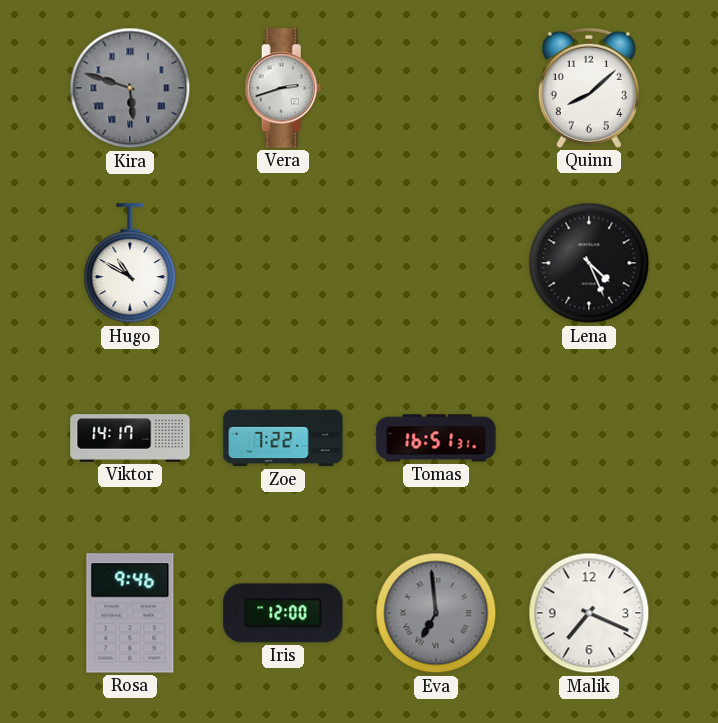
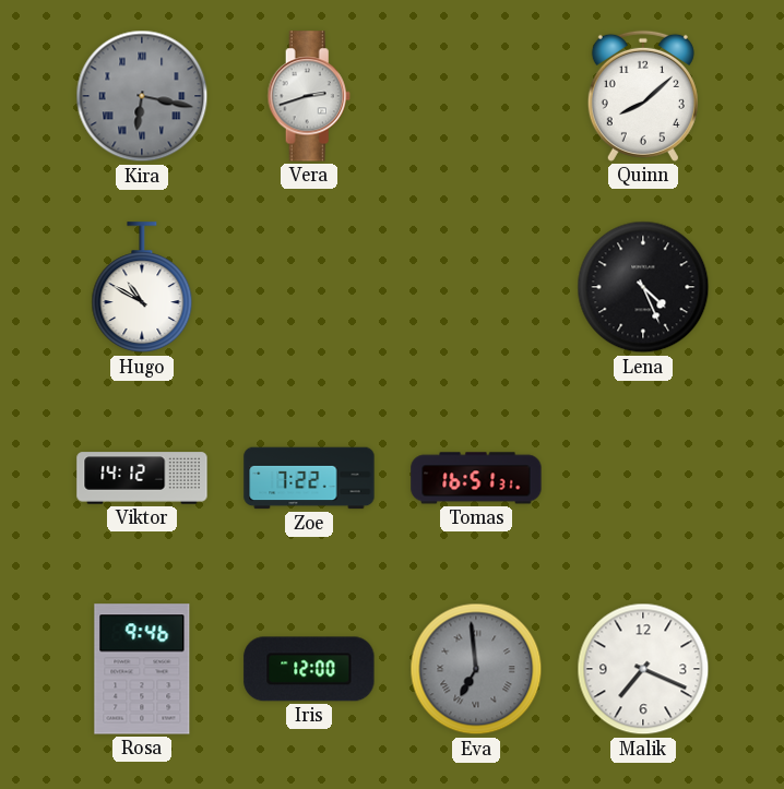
Kira: 5:48 -> 6:17 (142, 96)
Viktor: 14:17 -> 14:12 (142, 478)
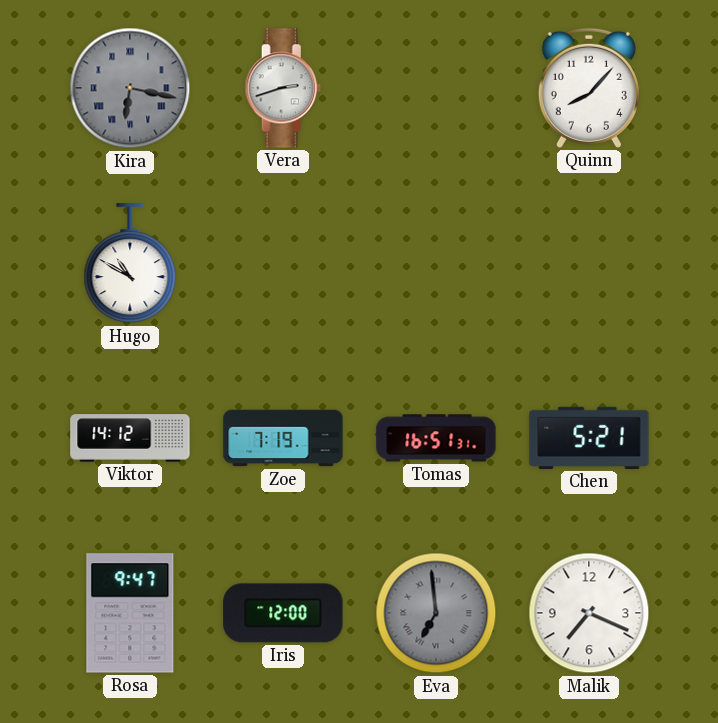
Quinn: 8:08 -> 8:07 (589, 88)
Lena: 4:26 -> none (643, 287)
Zoe: 7:22 -> 7:19 (283, 438)
Chen: none -> 5:21 (589, 438)
Rosa: 9:46 -> 9:47 (130, 613)
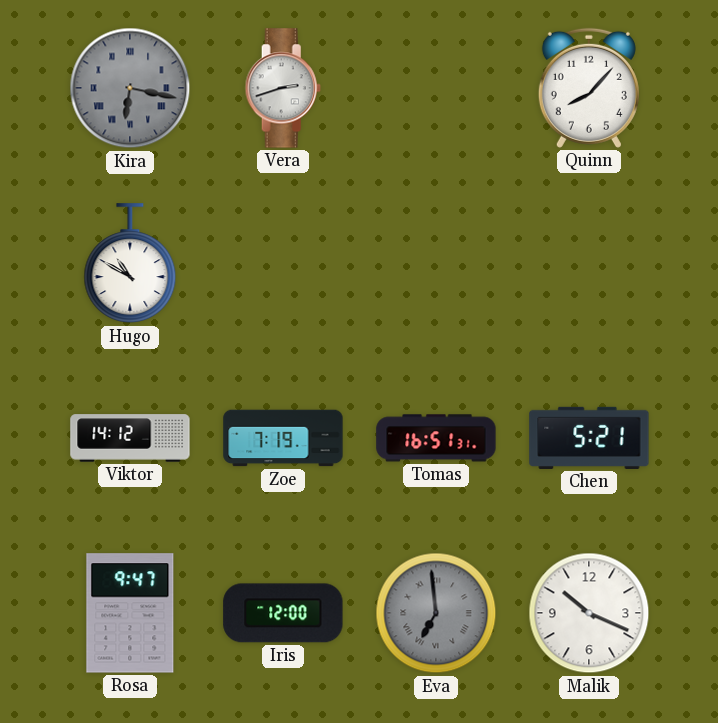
Malik: 7:19 -> 10:19 (589, 613)
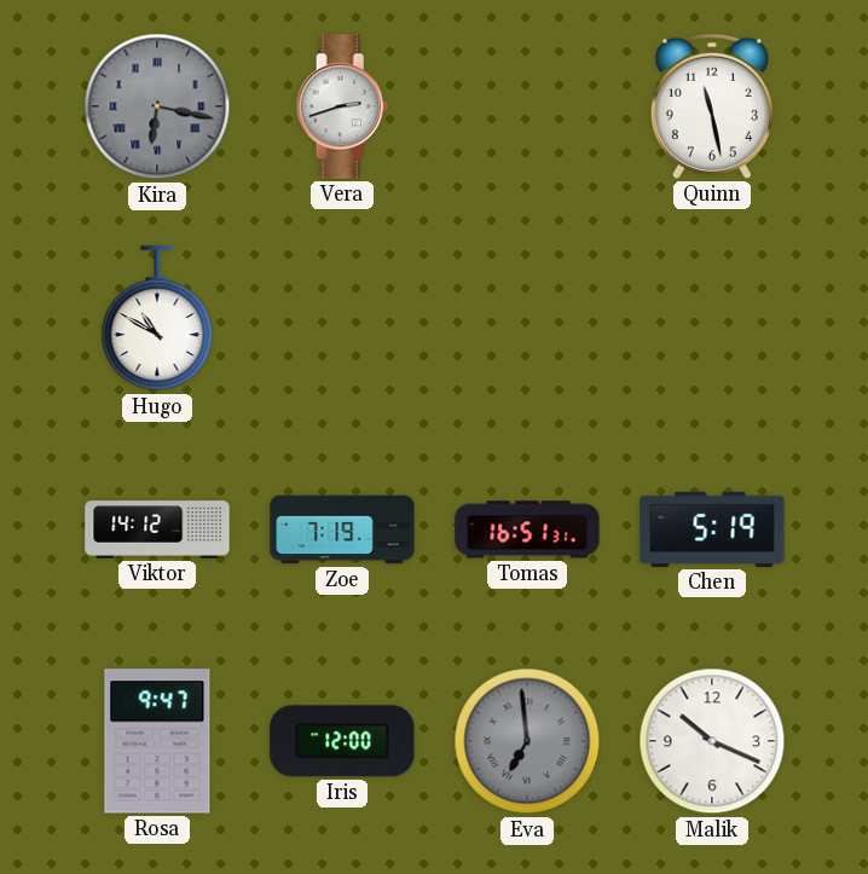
Quinn: 8:07 -> 11:28 (712, 106)
Chen: 5:21 -> 5:19 (712, 529)
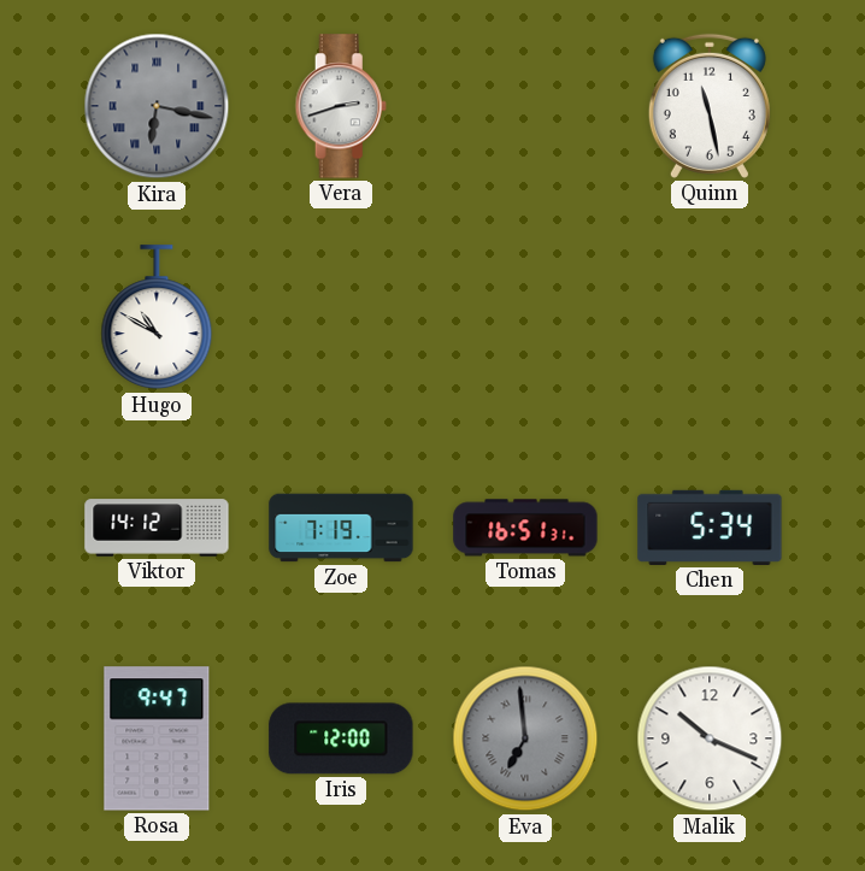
Chen: 5:19 -> 5:34 (710, 528)
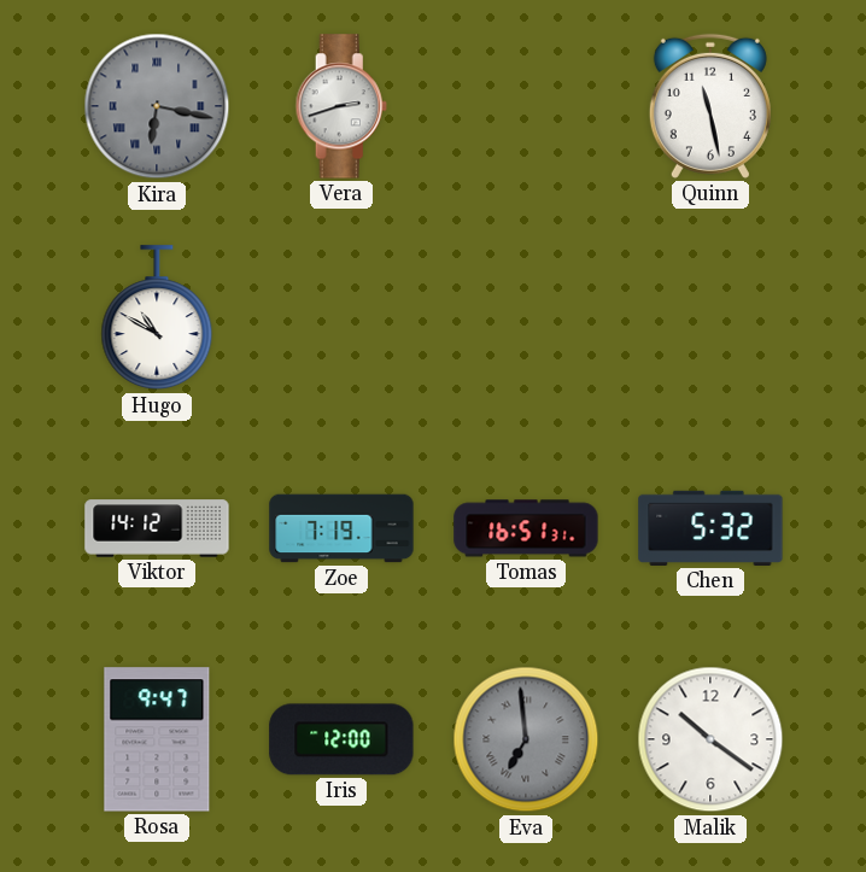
Chen: 5:34 -> 5:32 (710, 528)
Malik: 10:19 -> 10:21 (710, 739)
